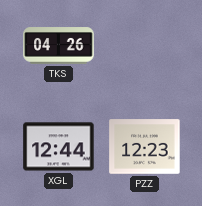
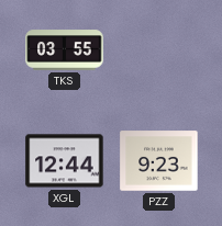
TKS: 04:26 -> 03:55 (65, 50)
PZZ: 12:23 -> 9:23 (159, 161)
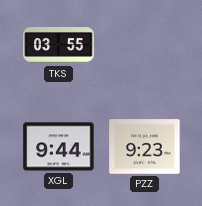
XGL: 12:44 -> 9:44 (59, 147)
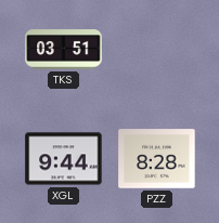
TKS: 03:55 -> 03:51 (64, 50)
PZZ: 9:23 -> 8:28 (157, 159)
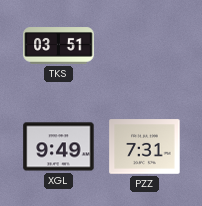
XGL: 9:44 -> 9:49 (59, 147)
PZZ: 8:28 -> 7:31 (145, 147)
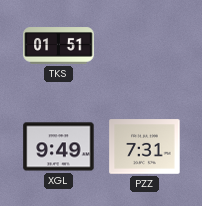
TKS: 03:51 -> 01:51 (59, 46)
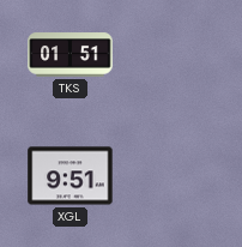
XGL: 9:49 -> 9:51 (71, 176)
PZZ: 7:31 -> none (145, 147)
